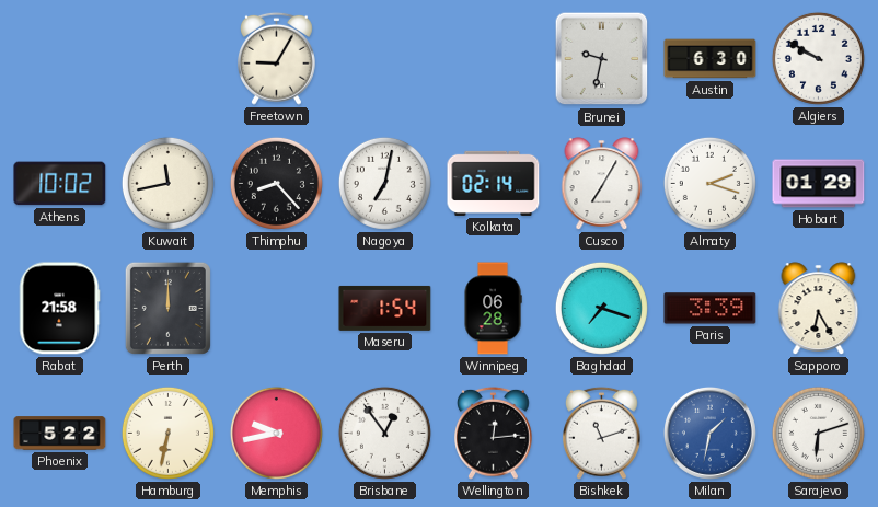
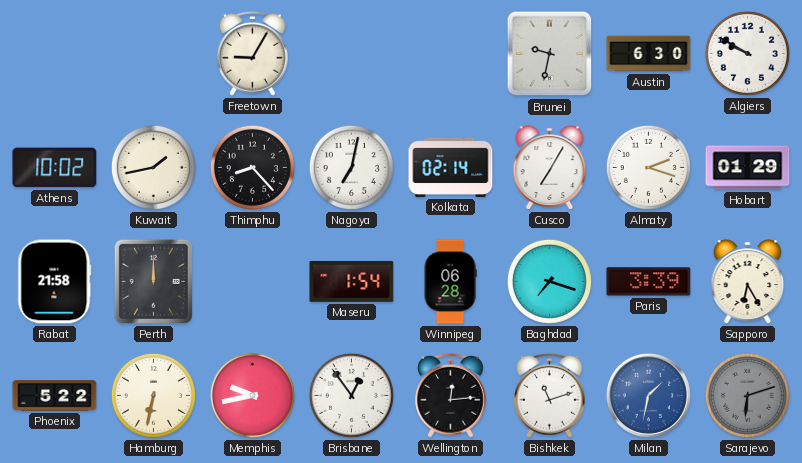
Kuwait: 11:43 -> 1:43 (153, 167)
Sarajevo dial: white -> grey (747, 395)
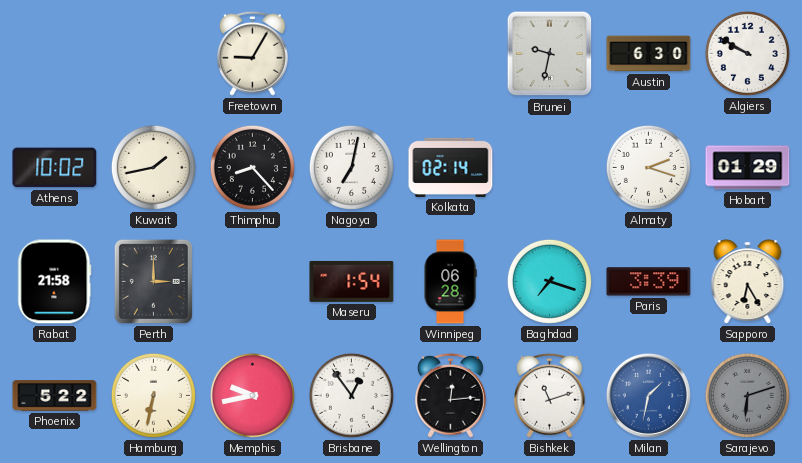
Cusco: 7:05 -> none (550, 168)
Perth: 12:00 -> 3:00 (153, 281)
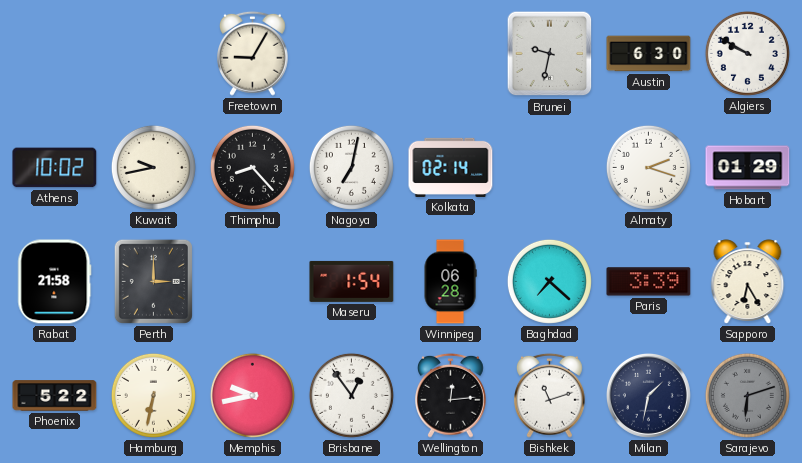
Kuwait: 1:43 -> 9:43 (153, 167)
Baghdad: 7:18 -> 7:22 (549, 281)
Milan dial: blue -> navy (648, 395)
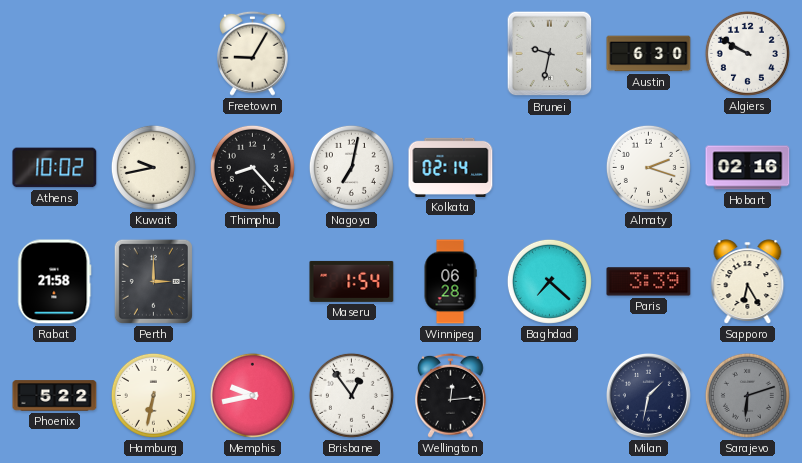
Hobart: 01:29 -> 02:16 (748, 168)
Bishkek: 11:12 -> none (550, 395)
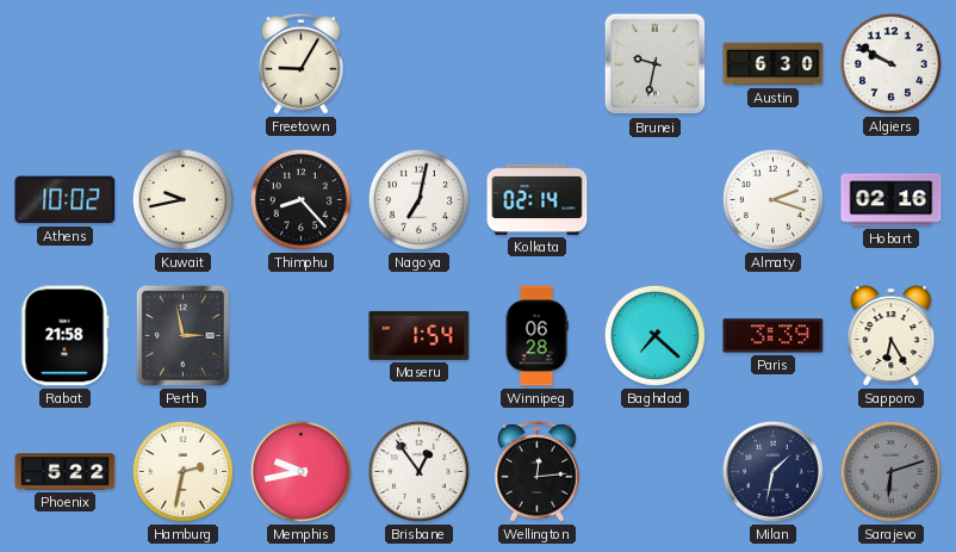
Perth: 3:00 -> 2:58 (182, 335)
Hamburg: 6:32 -> 2:32 (182, 471)
